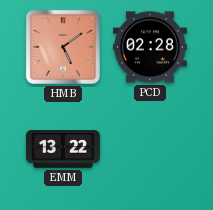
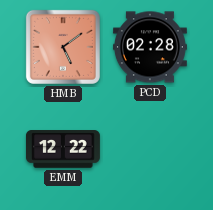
EMM: 13:22 -> 12:22 (63, 149)
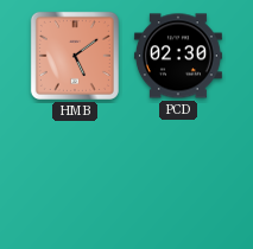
PCD: 02:28 -> 02:30 (178, 56)
EMM: 12:22 -> none (63, 149)
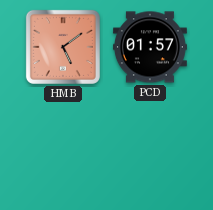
PCD: 02:30 -> 01:57 (150, 47)
